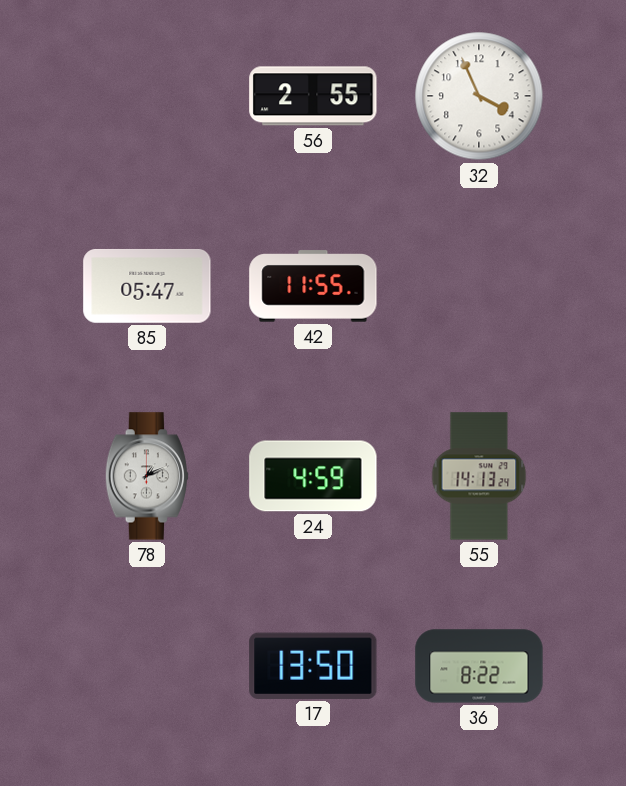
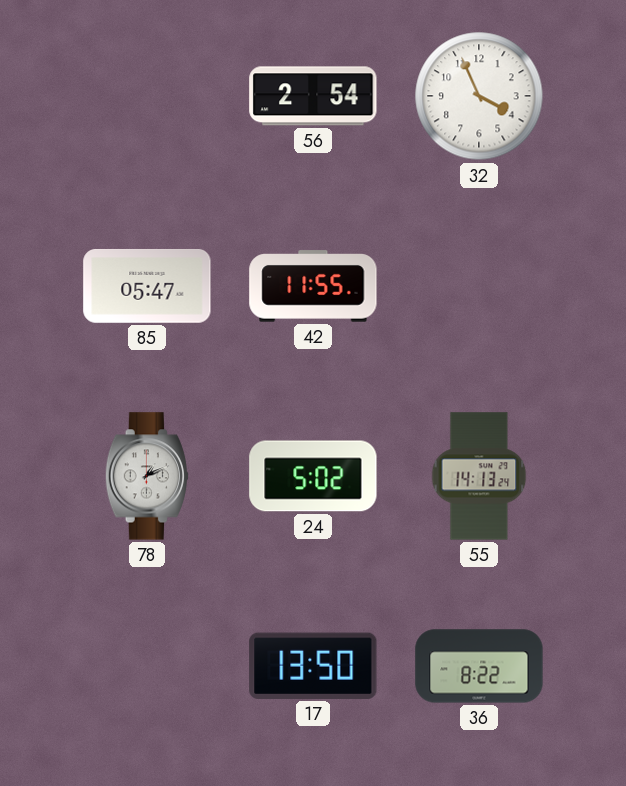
56: 2:55 -> 2:54 (313, 96)
24: 4:59 -> 5:02 (313, 476)
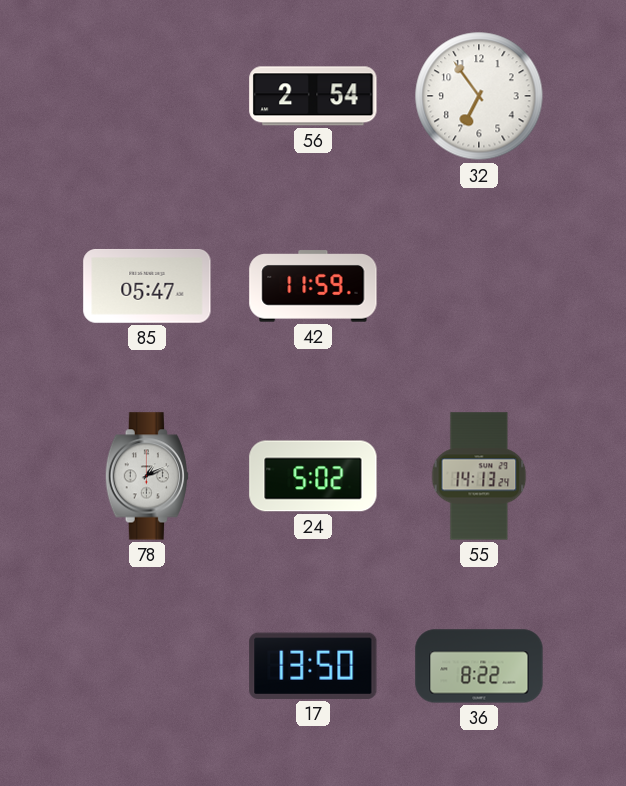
32: 3:56 -> 6:54 (479, 96)
42: 11:55 -> 11:59 (313, 286)
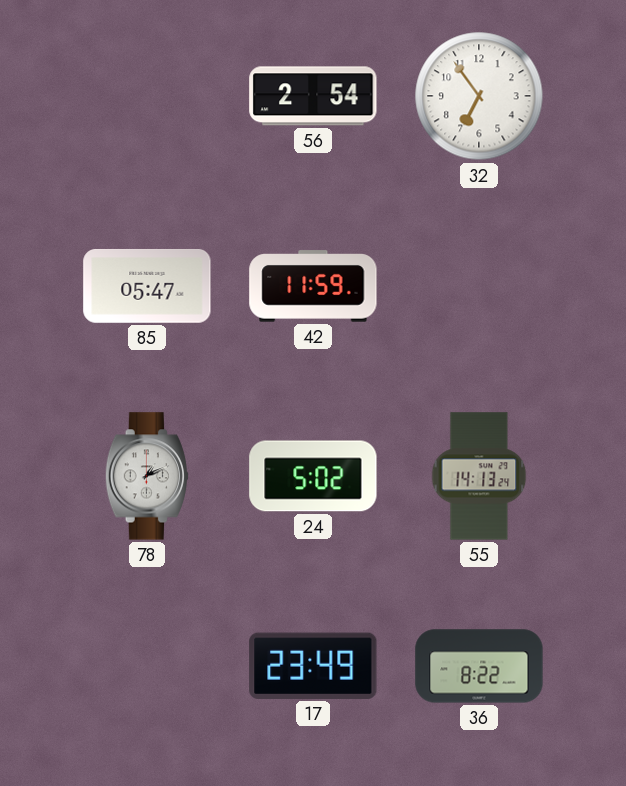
17: 13:50 -> 23:49 (313, 666)
